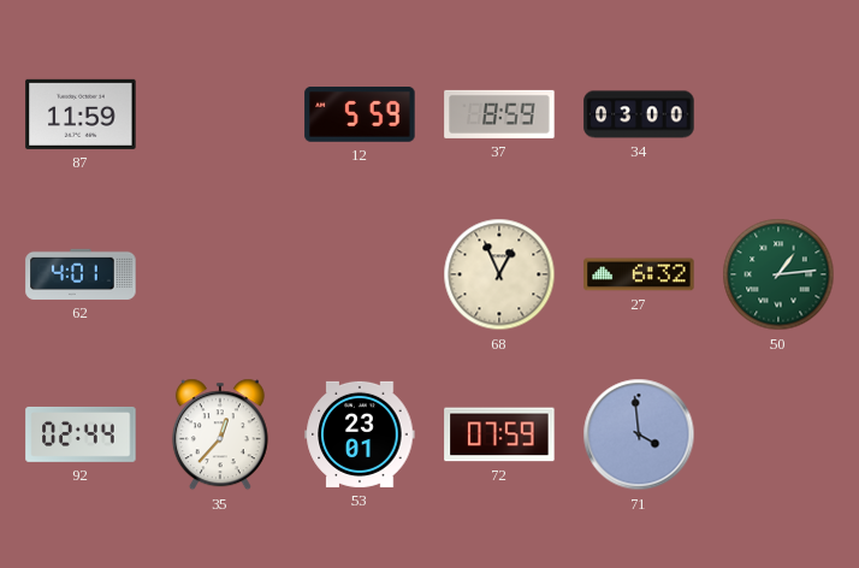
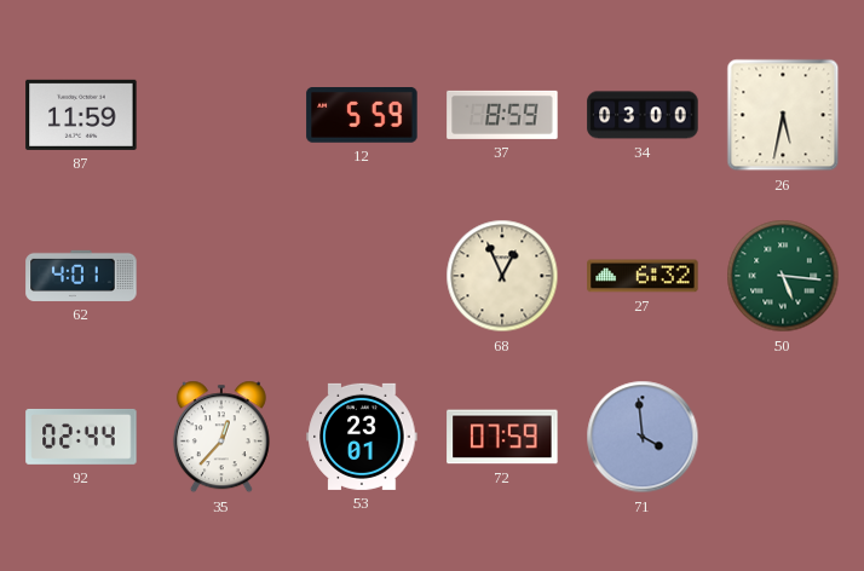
26: none -> 5:32 (783, 115)
50: 1:14 -> 5:16 (783, 276)
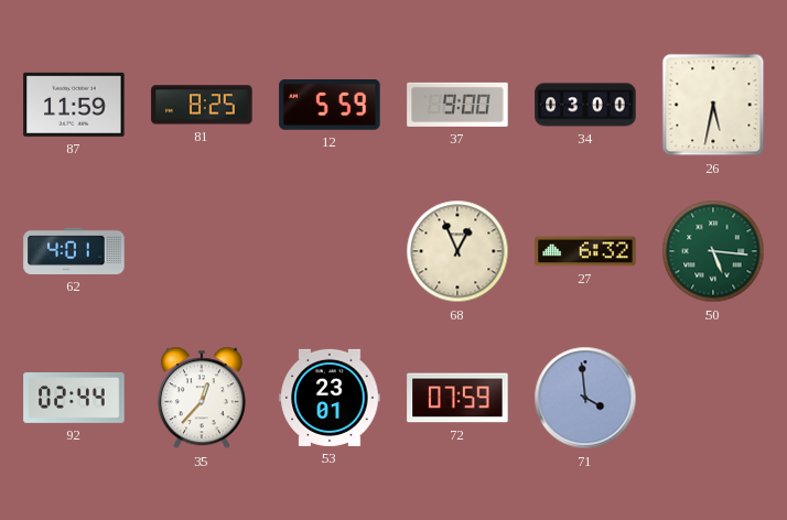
81: none -> 8:25 (202, 105)
37: 8:59 -> 9:00 (457, 105)
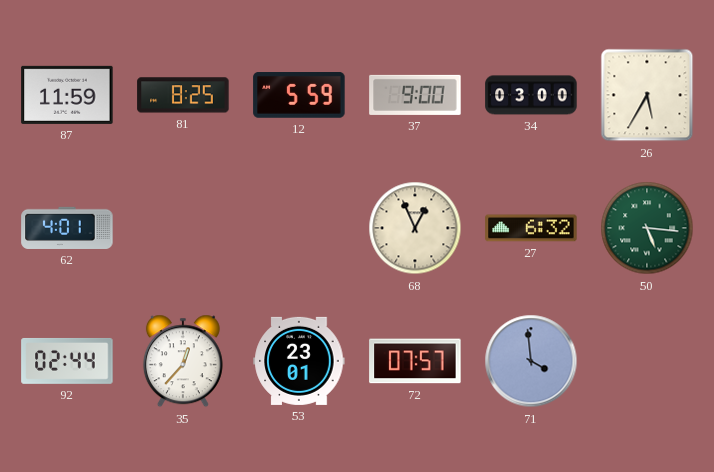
26: 5:32 -> 5:35 (647, 95)
72: 07:59 -> 07:57 (415, 361)
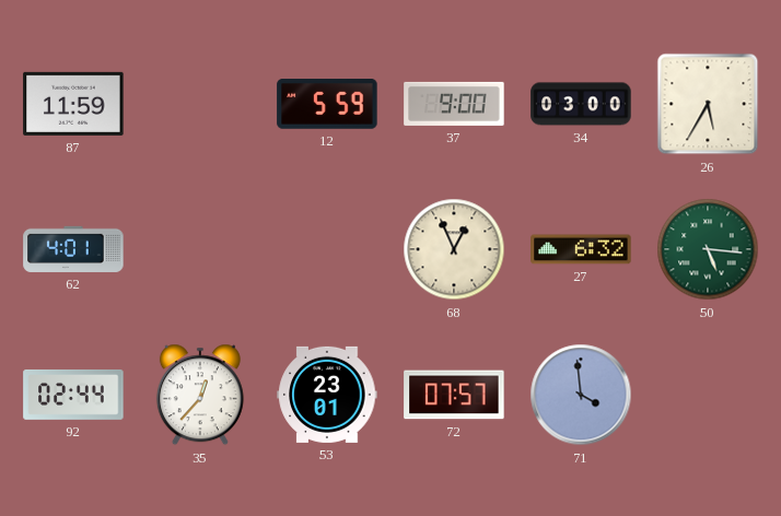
81: 8:25 -> none (183, 95)
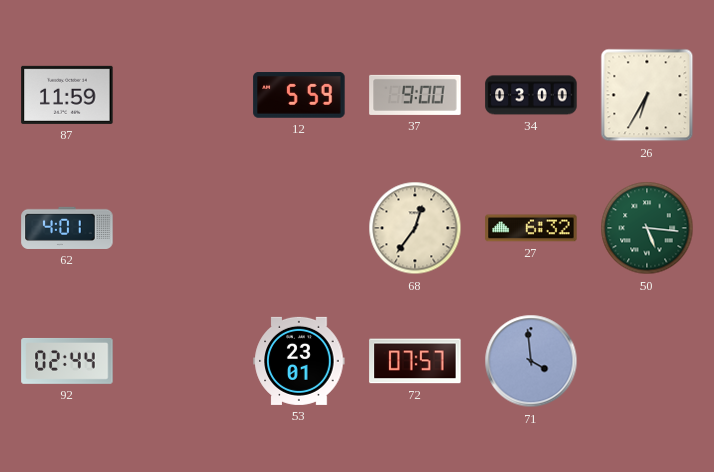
26: 5:35 -> 6:35 (647, 95)
68: 12:56 -> 12:36 (415, 228)
35: 12:37 -> none (200, 395)
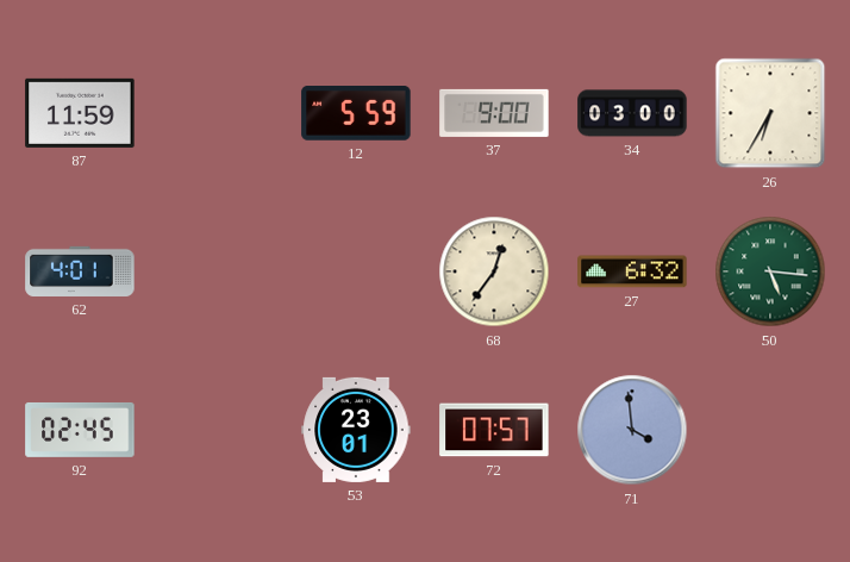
92: 02:44 -> 02:45 (80, 430)
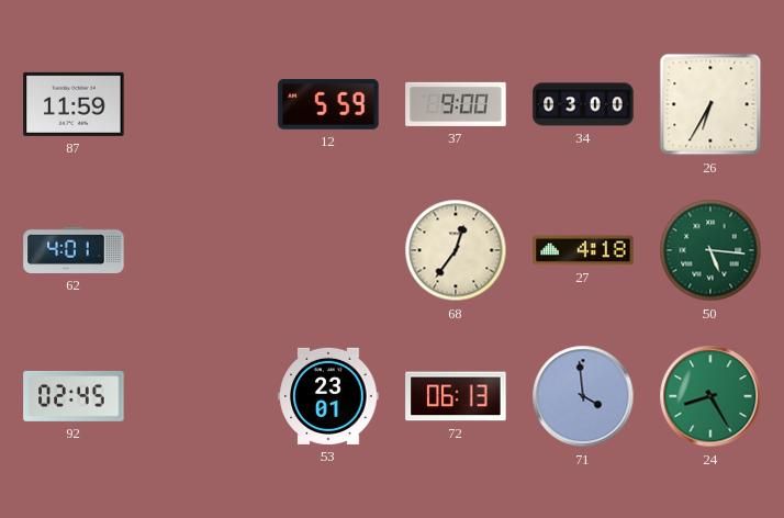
27: 6:32 -> 4:18 (583, 250)
72: 07:57 -> 06:13 (456, 396)
24: none -> 8:25 (710, 396)
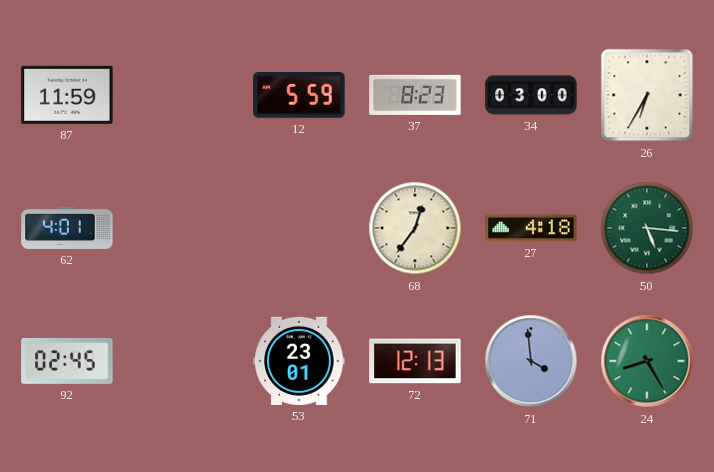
37: 9:00 -> 8:23 (415, 95)
72: 06:13 -> 12:13 (415, 361)
